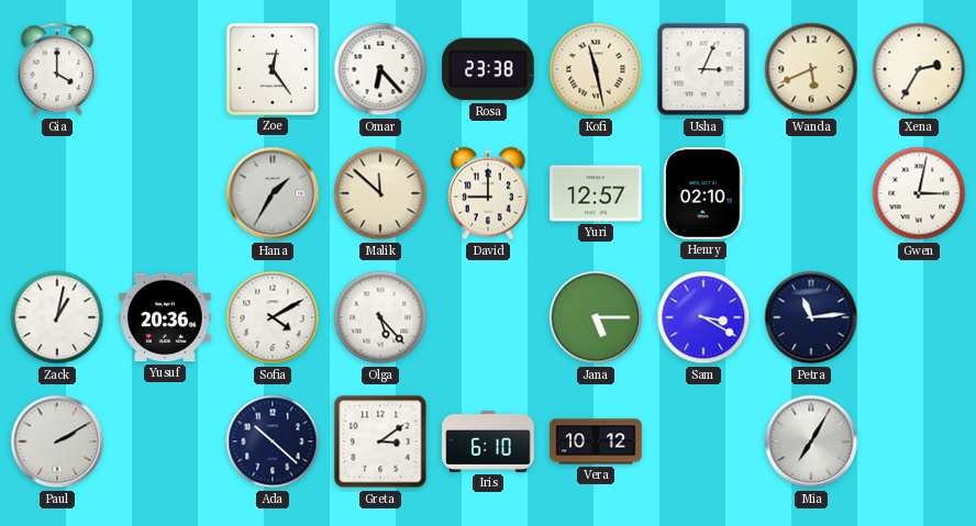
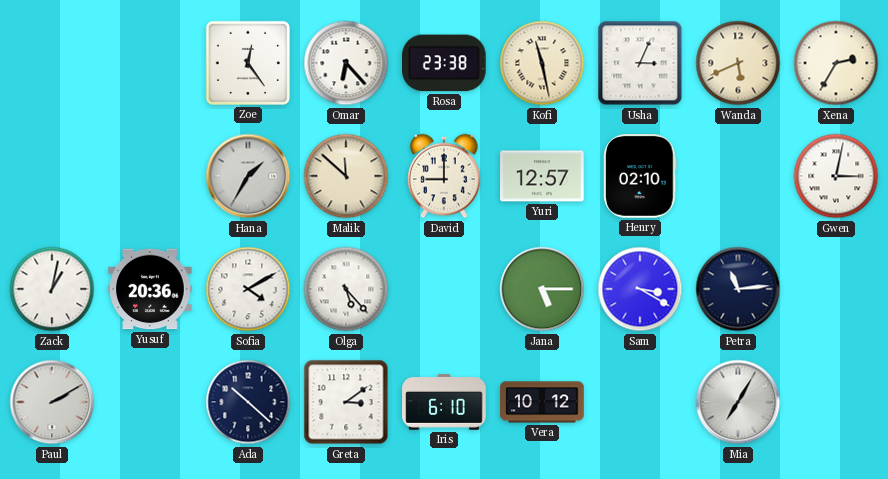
Gia: 4:00 -> none (57, 69)
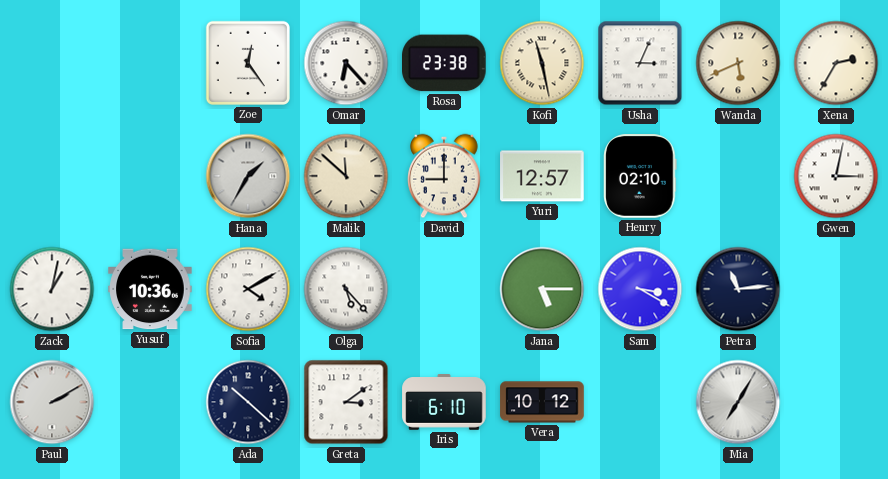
Yusuf: 20:36 -> 10:36 (150, 289)
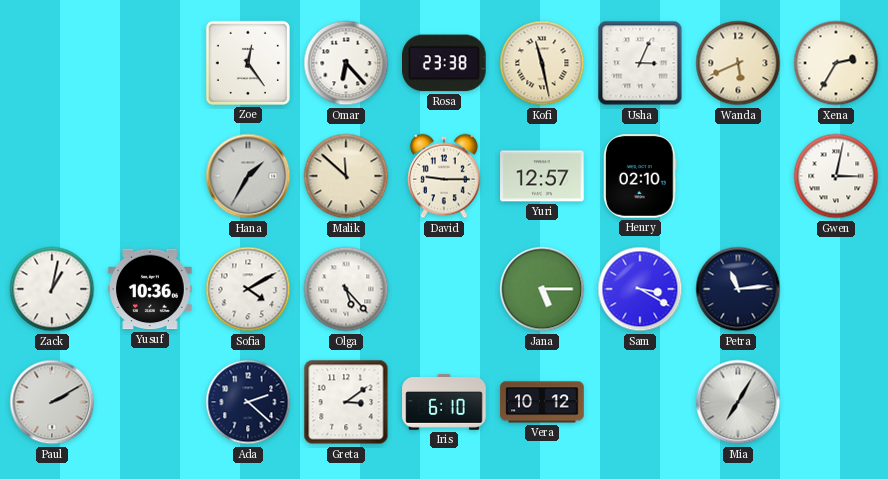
David: 9:00 -> 9:15 (444, 176)
Ada: 10:22 -> 2:22 (248, 402)
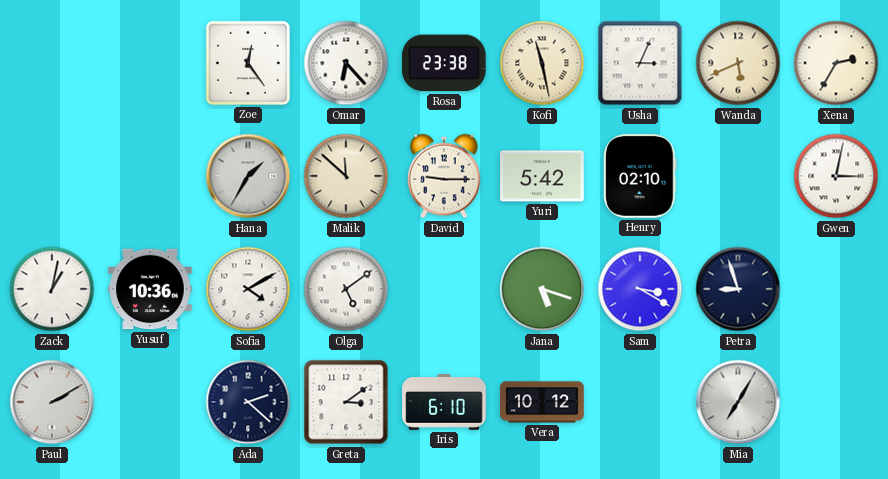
Yuri: 12:57 -> 5:42 (542, 176)
Olga: 5:23 -> 5:09 (346, 289)
Jana: 5:15 -> 5:18 (542, 289)
Petra: 11:14 -> 8:57 (738, 289)
